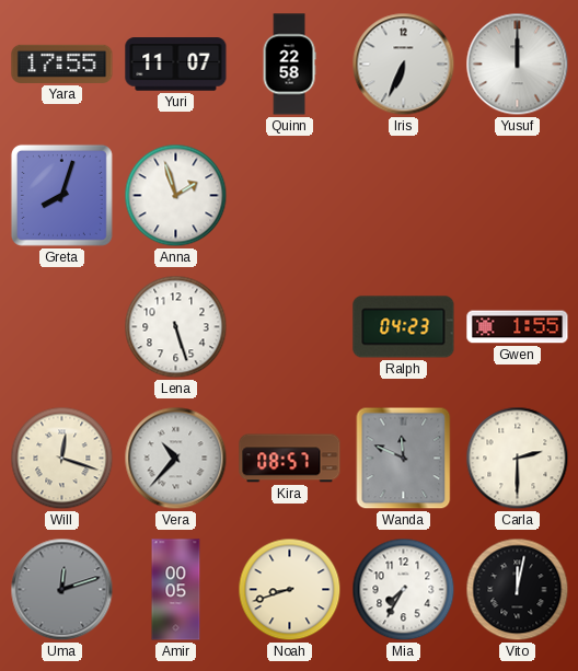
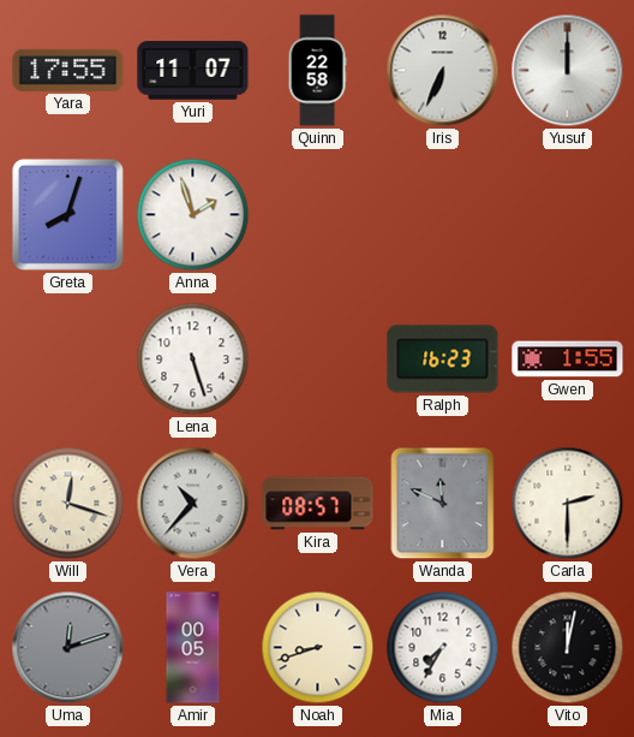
Ralph: 04:23 -> 16:23 (443, 359)
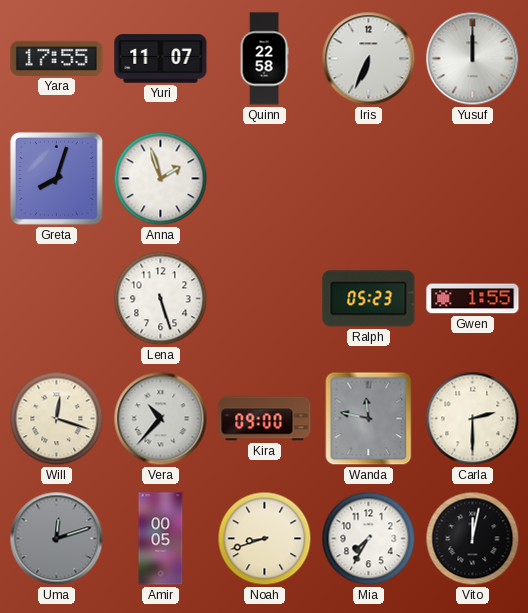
Ralph: 16:23 -> 05:23 (369, 299)
Kira: 08:57 -> 09:00 (265, 419)
Wanda: 11:49 -> 11:47 (369, 419)
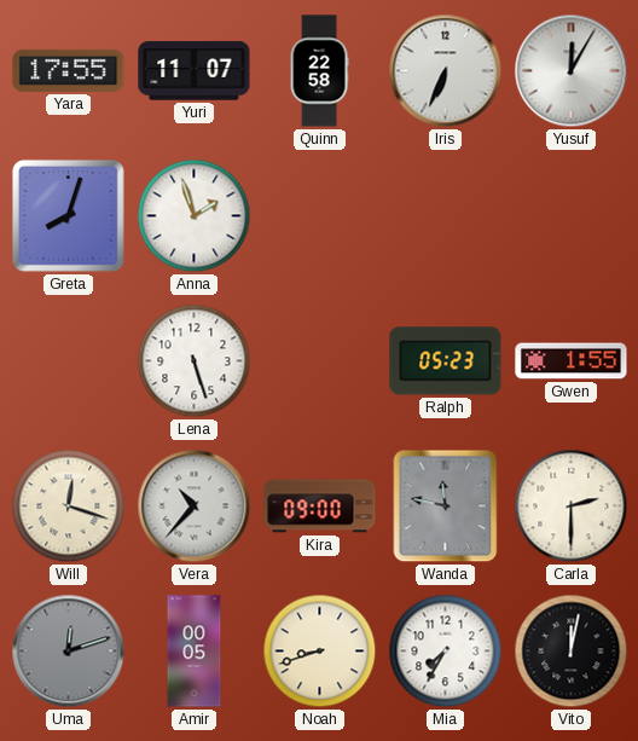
Yusuf: 12:00 -> 12:05 (572, 71)
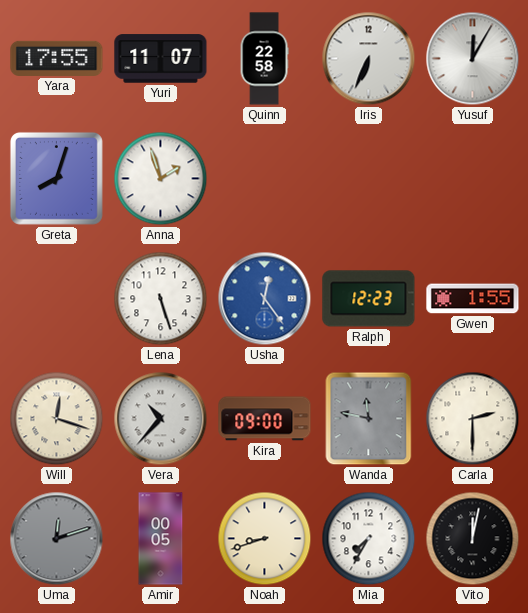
Usha: none -> 12:24 (265, 299)
Ralph: 05:23 -> 12:23 (369, 299)
